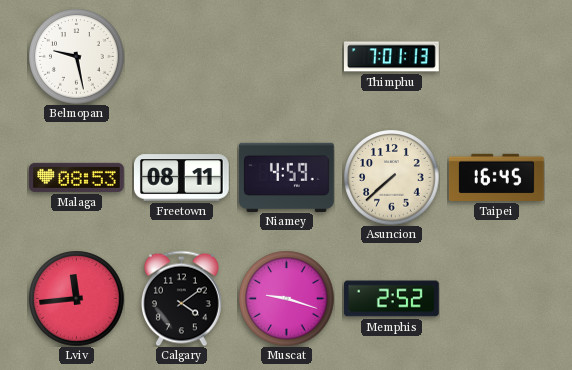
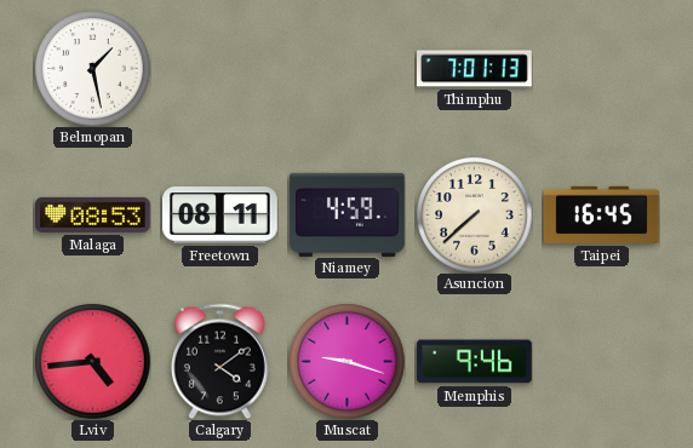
Belmopan: 9:28 -> 1:28 (92, 68)
Lviv: 11:44 -> 4:44 (92, 361)
Memphis: 2:52 -> 9:46 (475, 362)
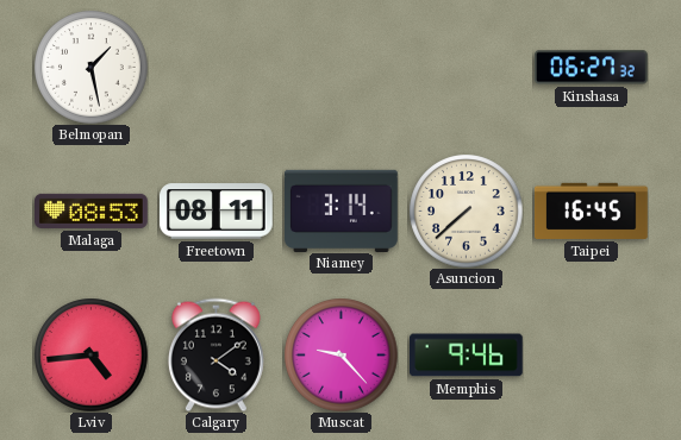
Thimphu: 7:01 -> none (475, 69)
Kinshasa: none -> 06:27 (591, 68)
Niamey: 4:59 -> 3:14 (342, 210)
Muscat: 9:18 -> 9:23 (340, 354)
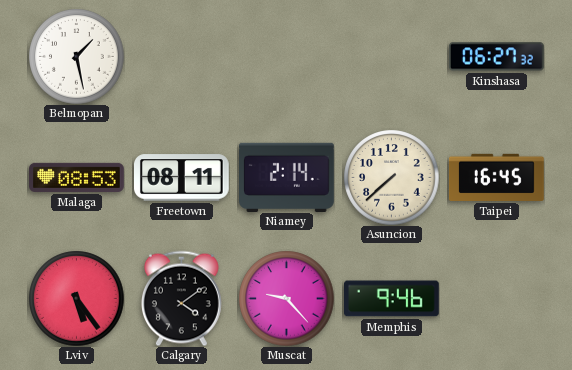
Niamey: 3:14 -> 2:14 (287, 177)
Lviv: 4:44 -> 5:24 (76, 298)
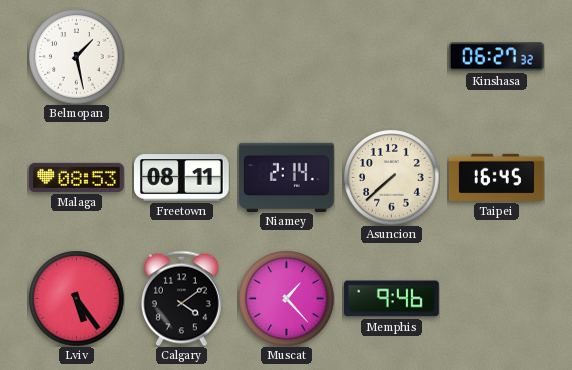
Muscat: 9:23 -> 1:23 (286, 298)
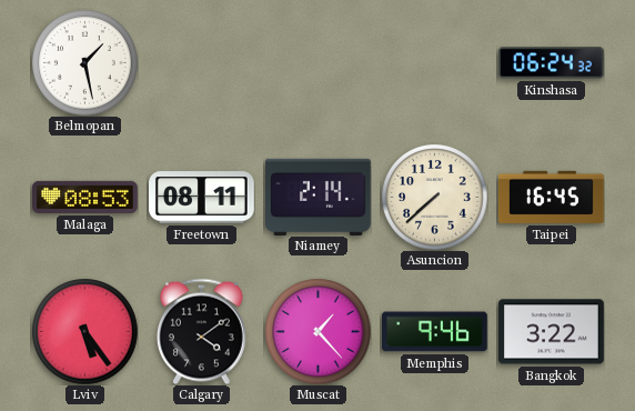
Kinshasa: 06:27 -> 06:24 (551, 63)
Bangkok: none -> 3:22 (552, 332)
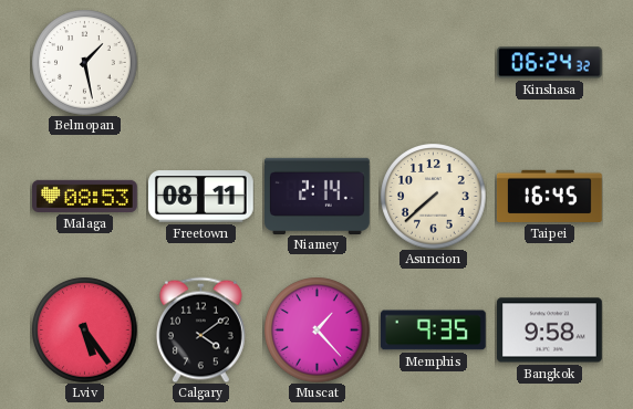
Memphis: 9:46 -> 9:35 (434, 331)
Bangkok: 3:22 -> 9:58 (550, 331)
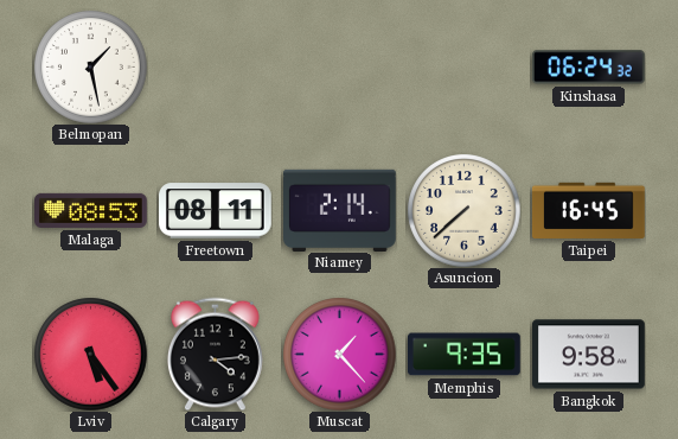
Calgary: 4:09 -> 4:14 (215, 354)
